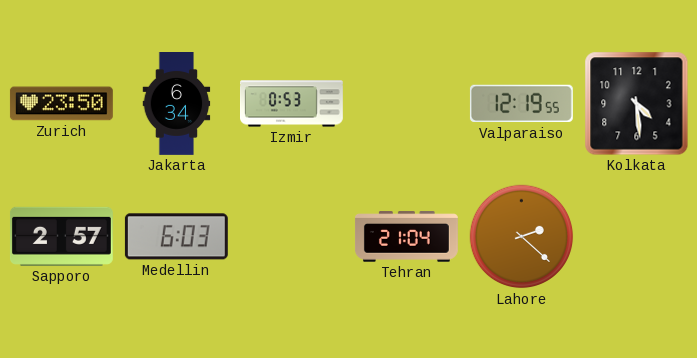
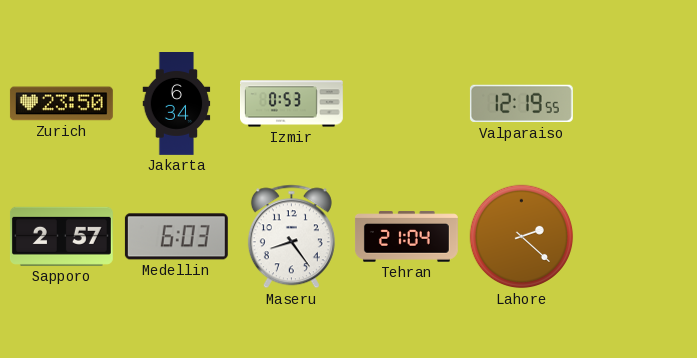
Kolkata: 4:29 -> none (637, 104)
Maseru: none -> 8:24 (291, 237)
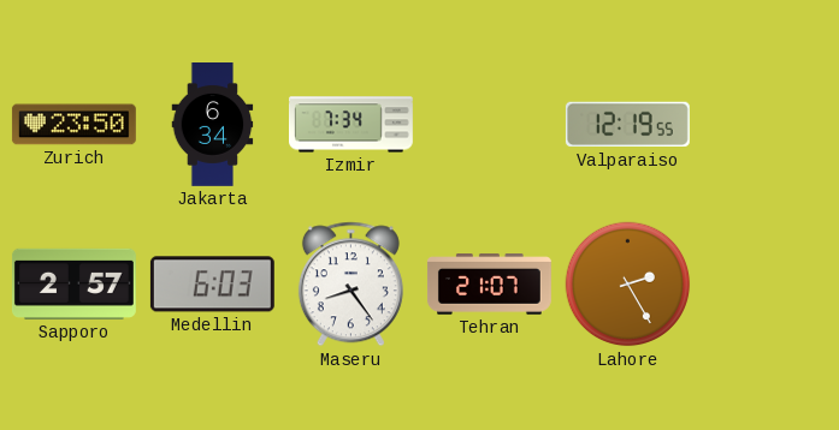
Izmir: 0:53 -> 7:34 (351, 125)
Tehran: 21:04 -> 21:07 (489, 285)
Lahore: 2:22 -> 2:25 (628, 285)
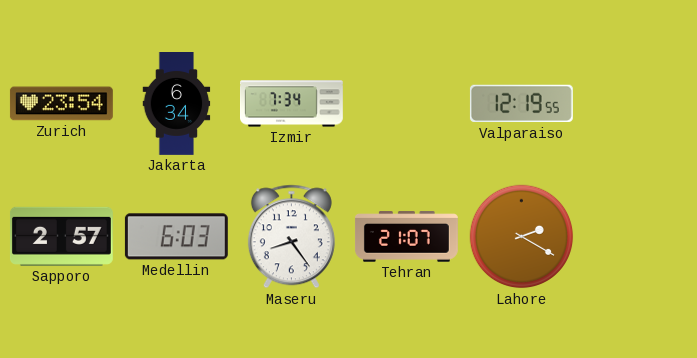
Zurich: 23:50 -> 23:54 (61, 104)
Lahore: 2:25 -> 2:20 (522, 237)
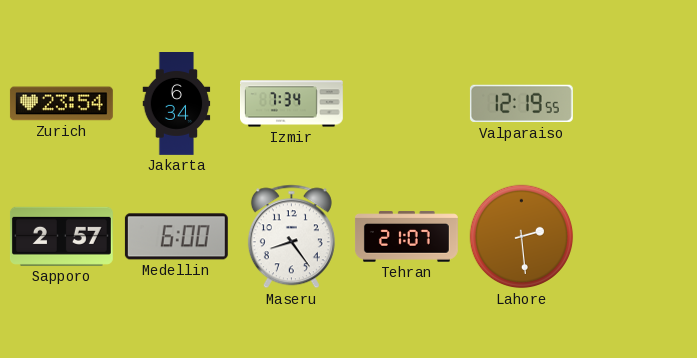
Medellin: 6:03 -> 6:00 (176, 237)
Lahore: 2:20 -> 2:29 (522, 237)
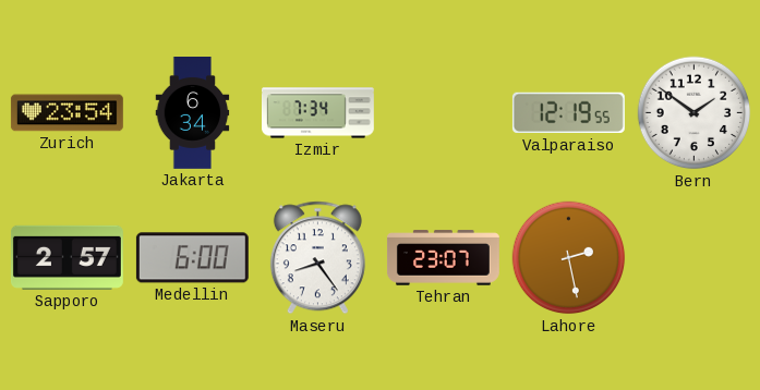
Bern: none -> 1:51 (695, 113)
Tehran: 21:07 -> 23:07 (443, 258)
Lahore: 2:29 -> 2:28 (569, 258)
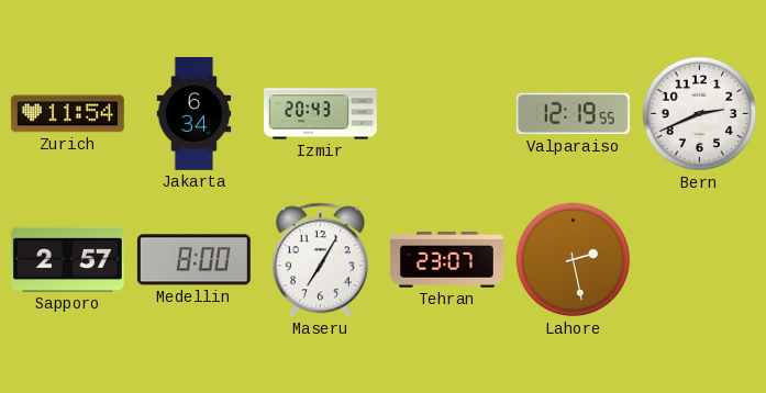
Zurich: 23:54 -> 11:54 (67, 114)
Izmir: 7:34 -> 20:43 (321, 114)
Bern: 1:51 -> 2:41 (700, 114)
Medellin: 6:00 -> 8:00 (193, 260)
Maseru: 8:24 -> 7:05 (320, 260)
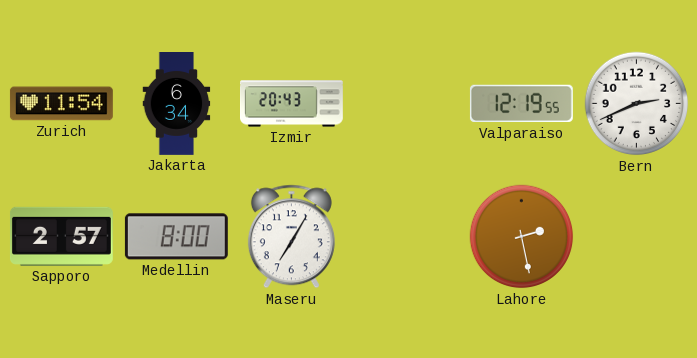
Tehran: 23:07 -> none (446, 260)
